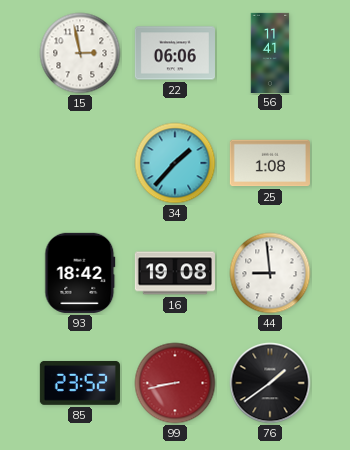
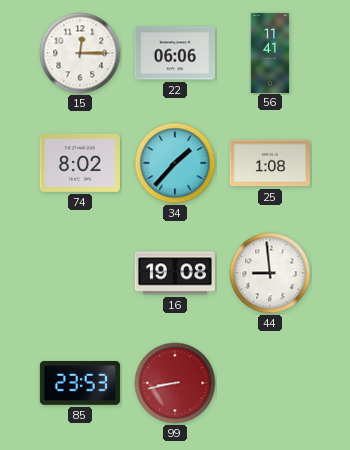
15: 2:58 -> 12:15 (80, 53)
74: none -> 8:02 (80, 163)
93: 18:42 -> none (80, 273)
85: 23:52 -> 23:53 (80, 383)
76: 1:39 -> none (270, 383)
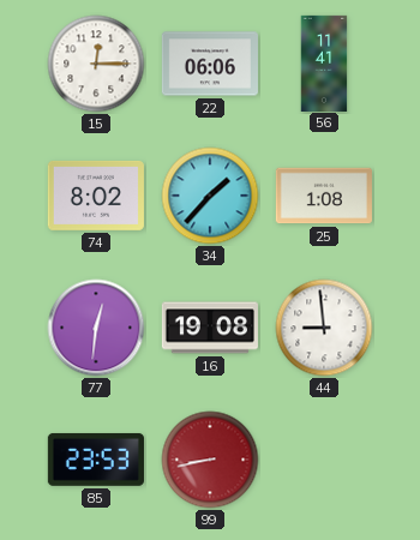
77: none -> 12:31 (96, 328)
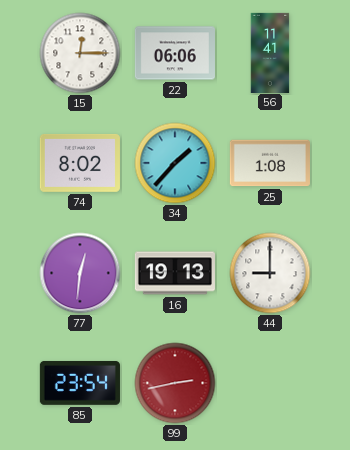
16: 19:08 -> 19:13 (175, 273)
44: 8:59 -> 9:00 (270, 273)
85: 23:53 -> 23:54 (80, 383)
99: 8:43 -> 2:43 (175, 383)
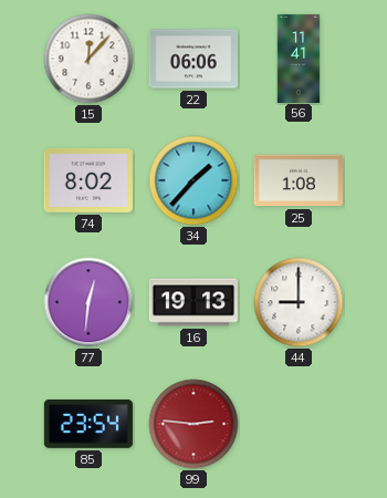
15: 12:15 -> 12:07 (88, 59)
99: 2:43 -> 2:46 (193, 424)
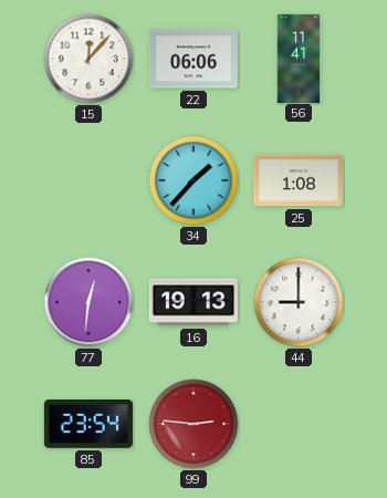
74: 8:02 -> none (88, 180)
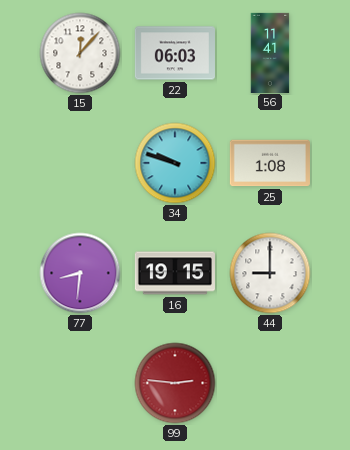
22: 06:06 -> 06:03 (175, 53)
34: 1:37 -> 9:48 (175, 163)
77: 12:31 -> 8:31 (80, 273)
16: 19:13 -> 19:15 (175, 273)
85: 23:54 -> none (88, 424)
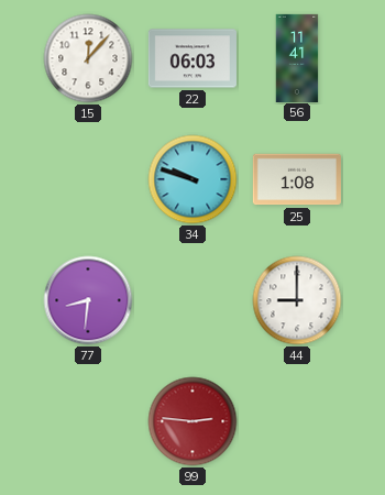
16: 19:15 -> none (175, 273)
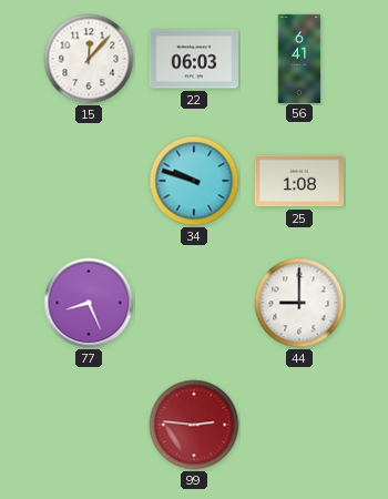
56: 11:41 -> 6:41 (299, 58)
77: 8:31 -> 8:26 (89, 303)
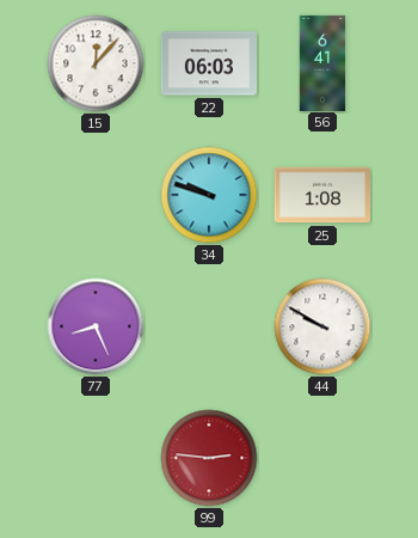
44: 9:00 -> 9:50 (322, 326)
